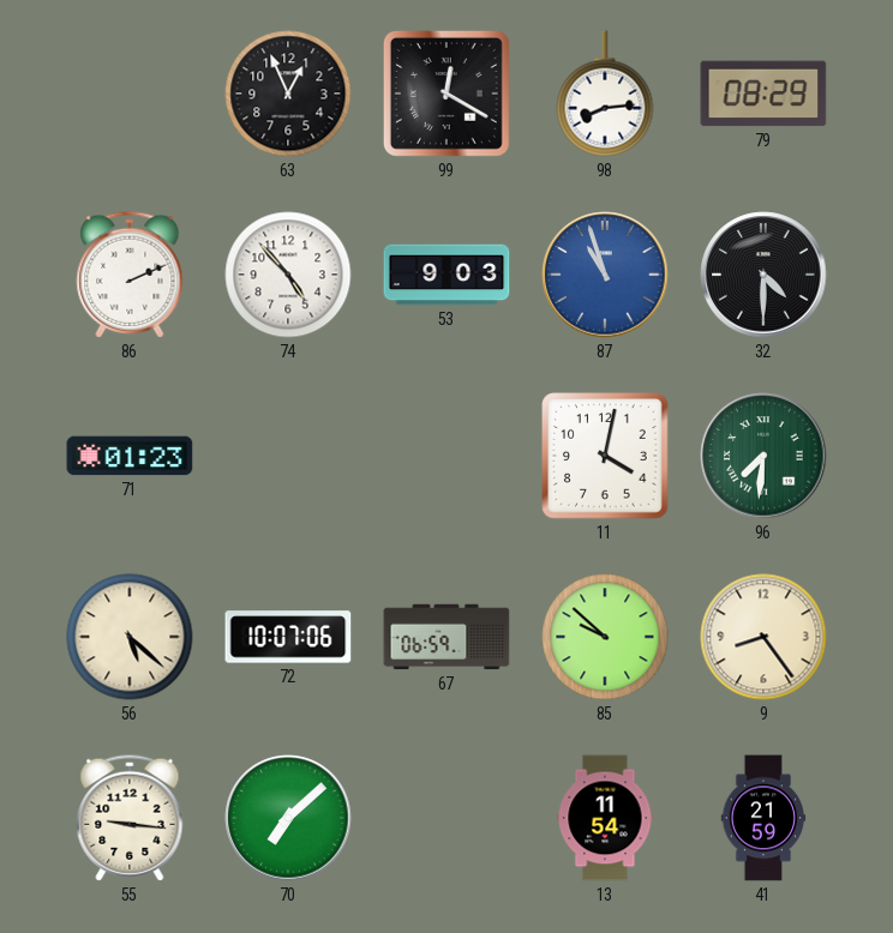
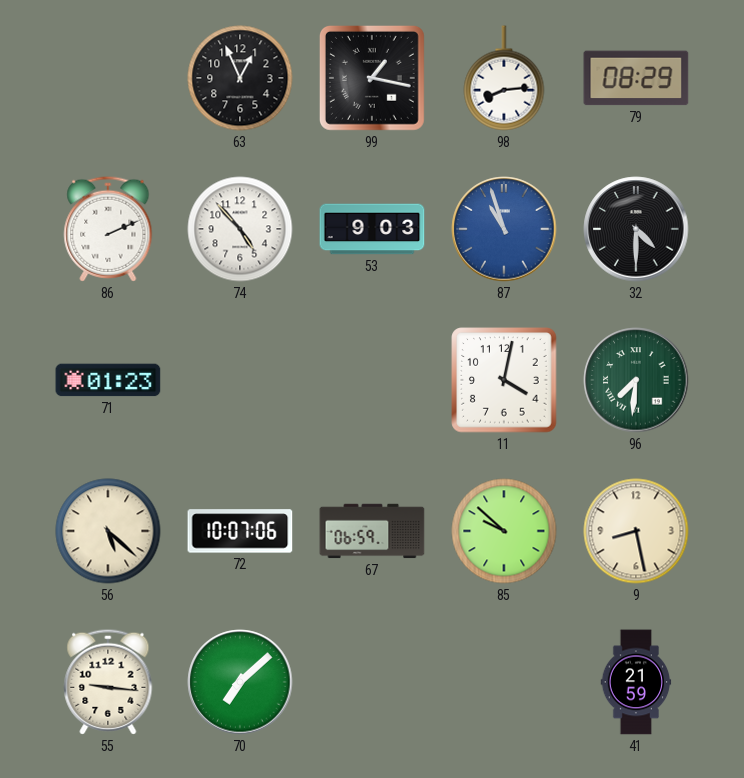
99: 12:20 -> 1:17 (372, 78)
9: 8:24 -> 8:28 (636, 531)
13: 11:54 -> none (605, 818)
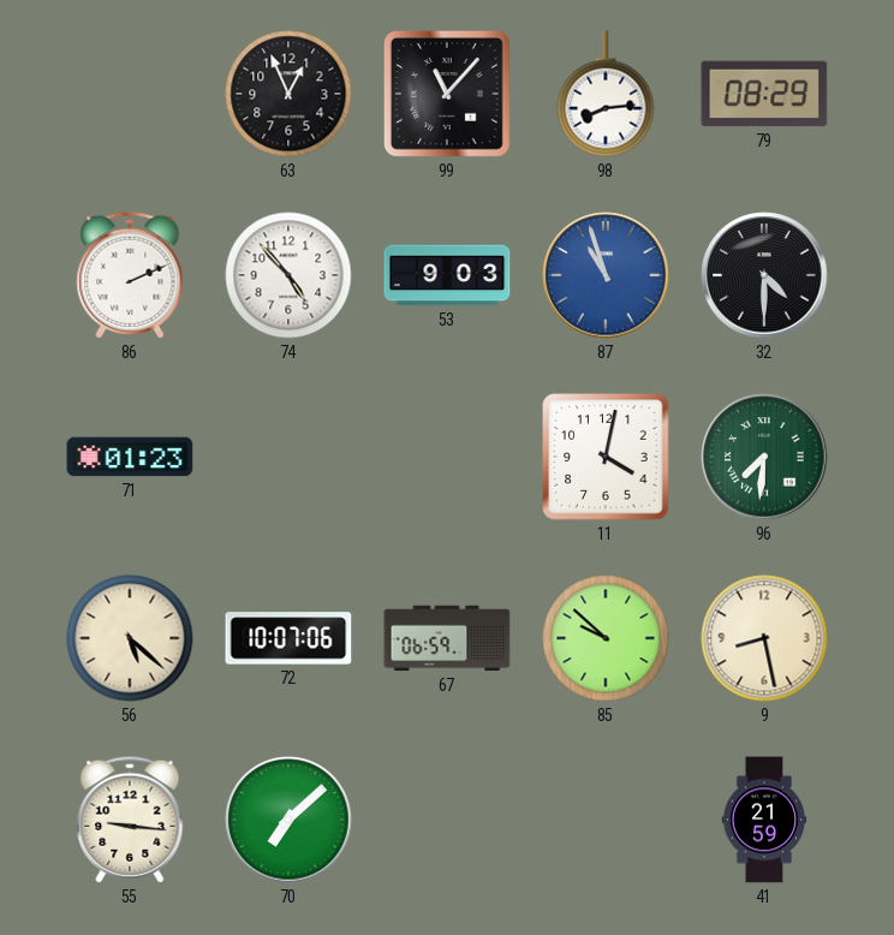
99: 1:17 -> 11:07 (447, 94)
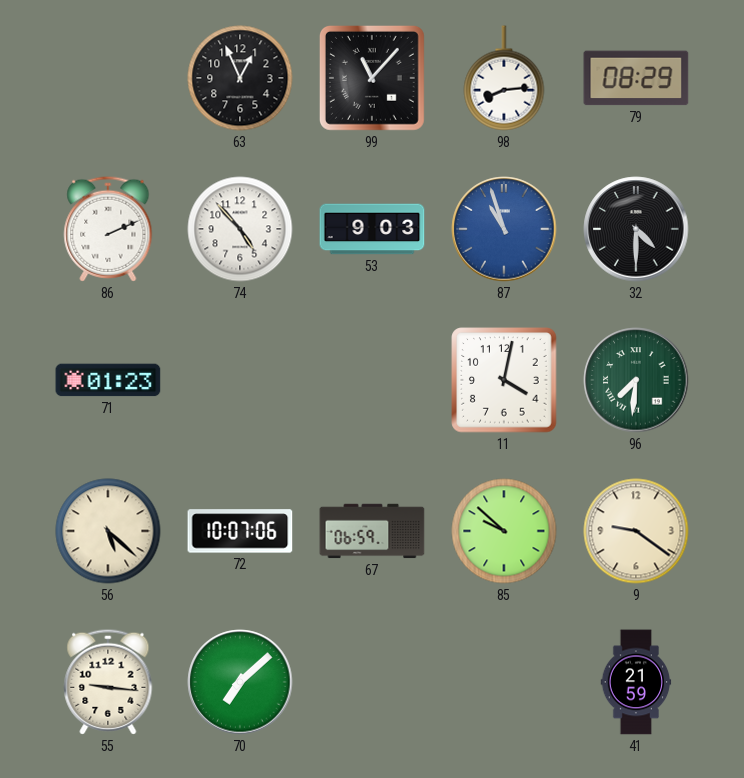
9: 8:28 -> 9:21 (636, 531)
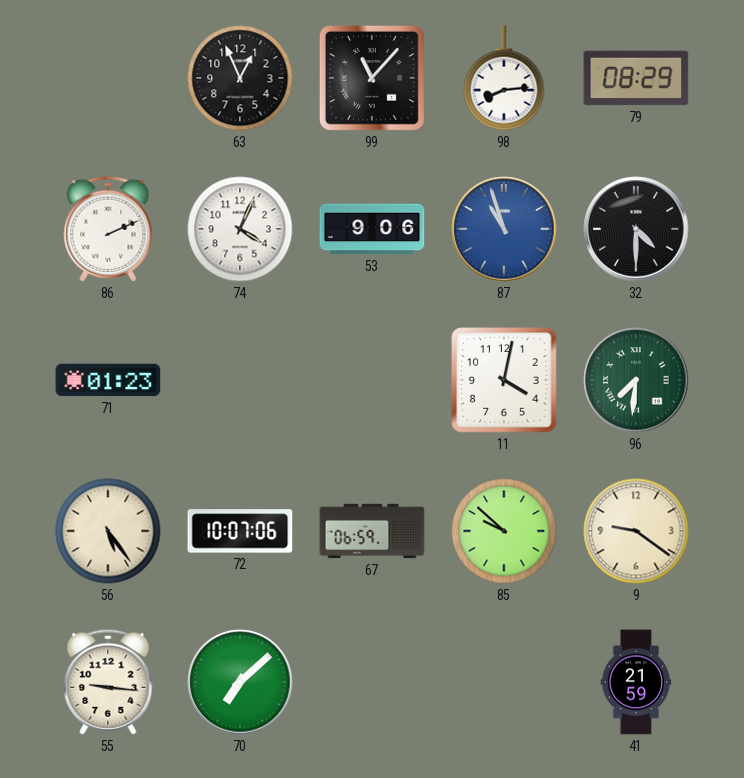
74: 4:53 -> 4:04 (240, 229)
53: 9:03 -> 9:06 (372, 229)
56: 5:22 -> 5:24 (108, 531)
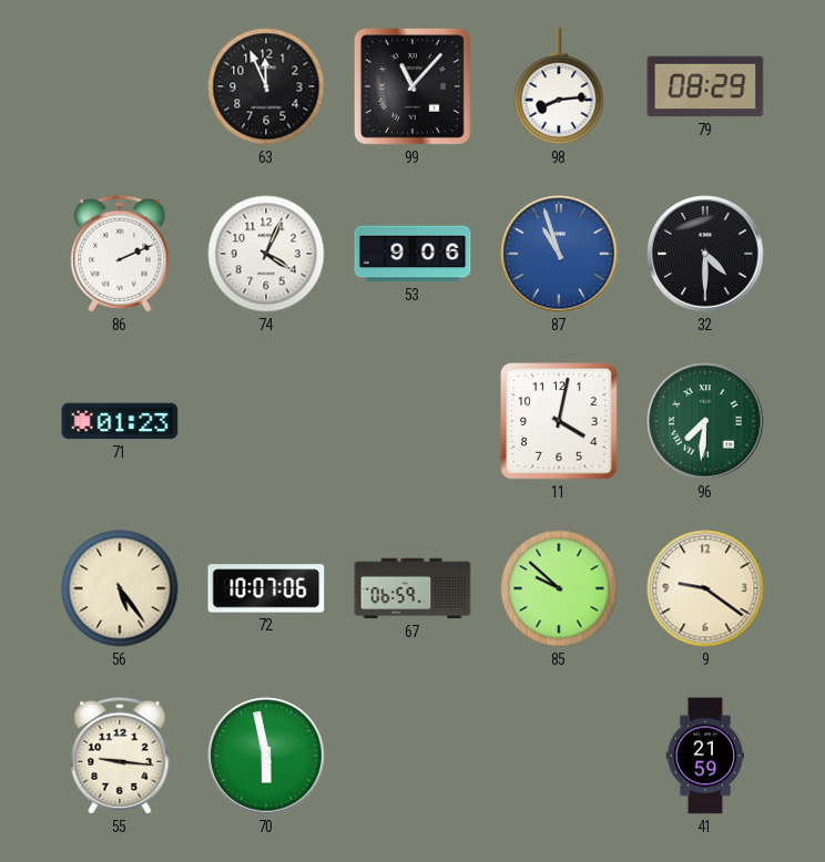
63: 12:56 -> 11:56 (266, 86)
70: 7:08 -> 5:58 (266, 756)
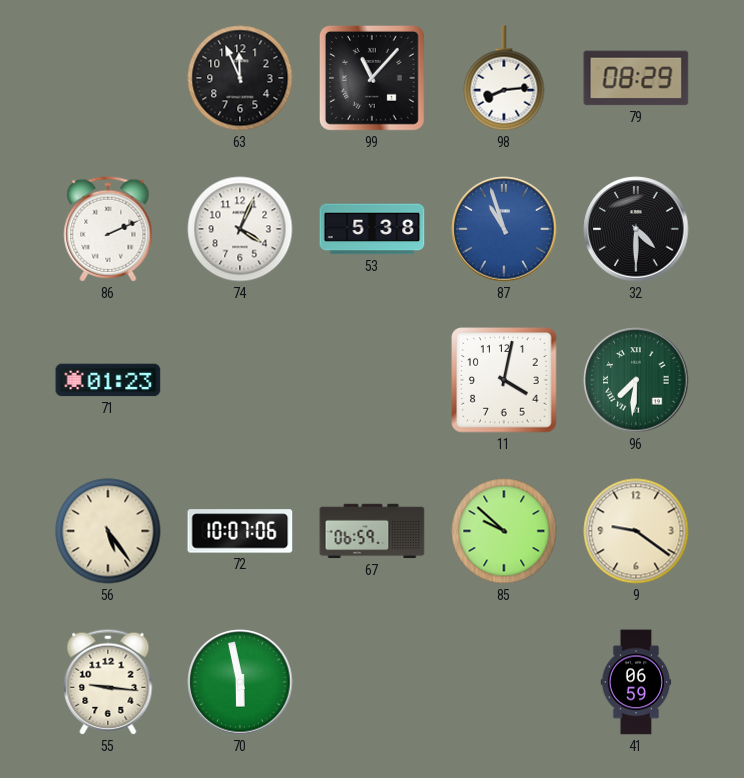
53: 9:06 -> 5:38 (372, 229)
41: 21:59 -> 06:59 (636, 682)
